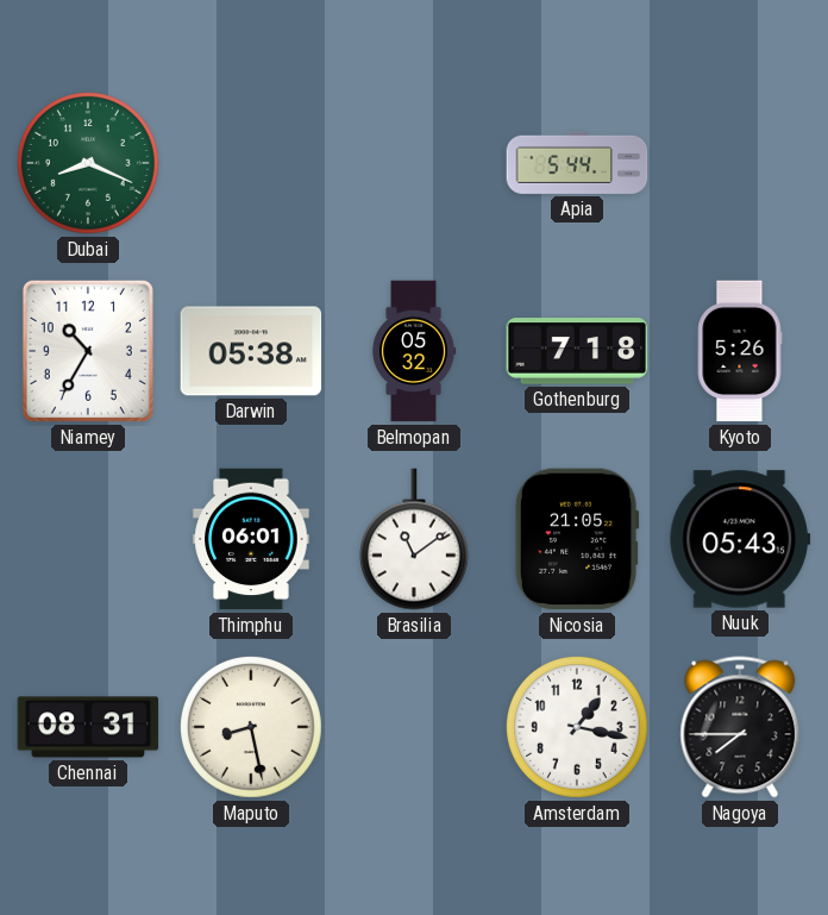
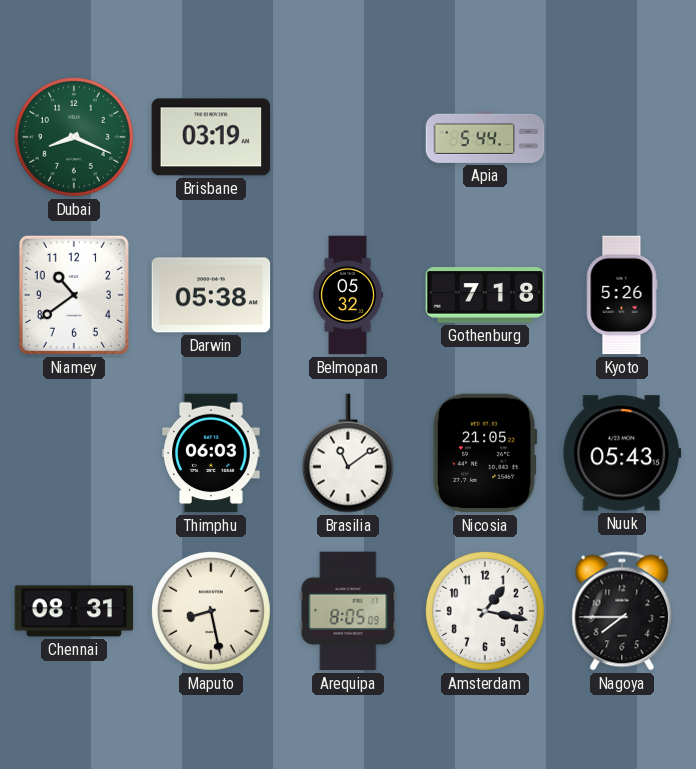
Brisbane: none -> 03:19 (211, 137)
Niamey: 10:35 -> 10:39 (74, 295)
Thimphu: 06:01 -> 06:03 (211, 453)
Arequipa: none -> 8:05 (348, 611)
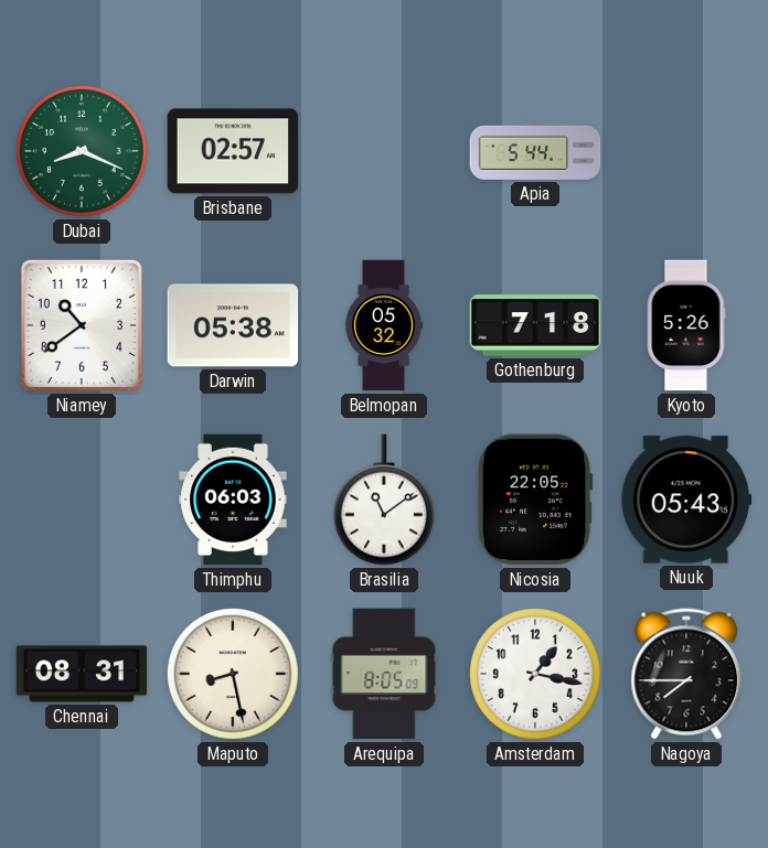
Brisbane: 03:19 -> 02:57 (233, 151)
Nicosia: 21:05 -> 22:05 (535, 500)
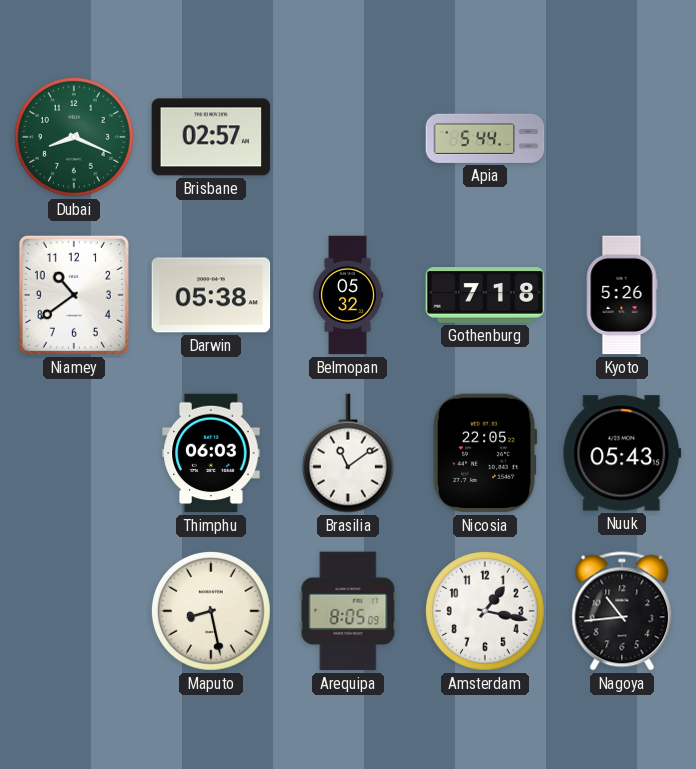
Chennai: 08:31 -> none (82, 674)
Nagoya: 7:45 -> 10:44 (622, 611)
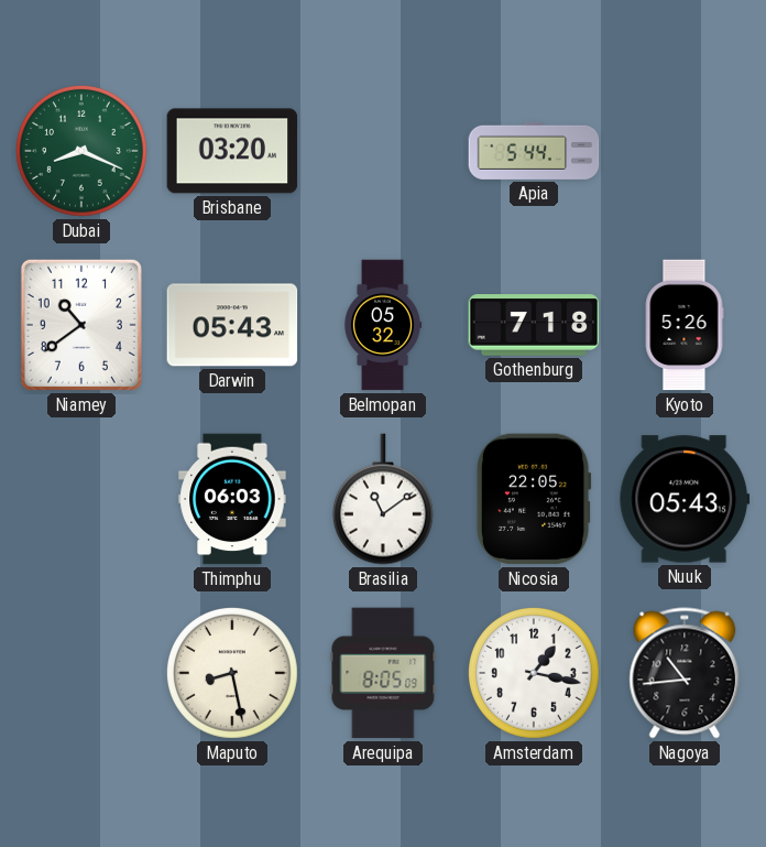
Brisbane: 02:57 -> 03:20 (232, 151)
Darwin: 05:38 -> 05:43 (232, 325)
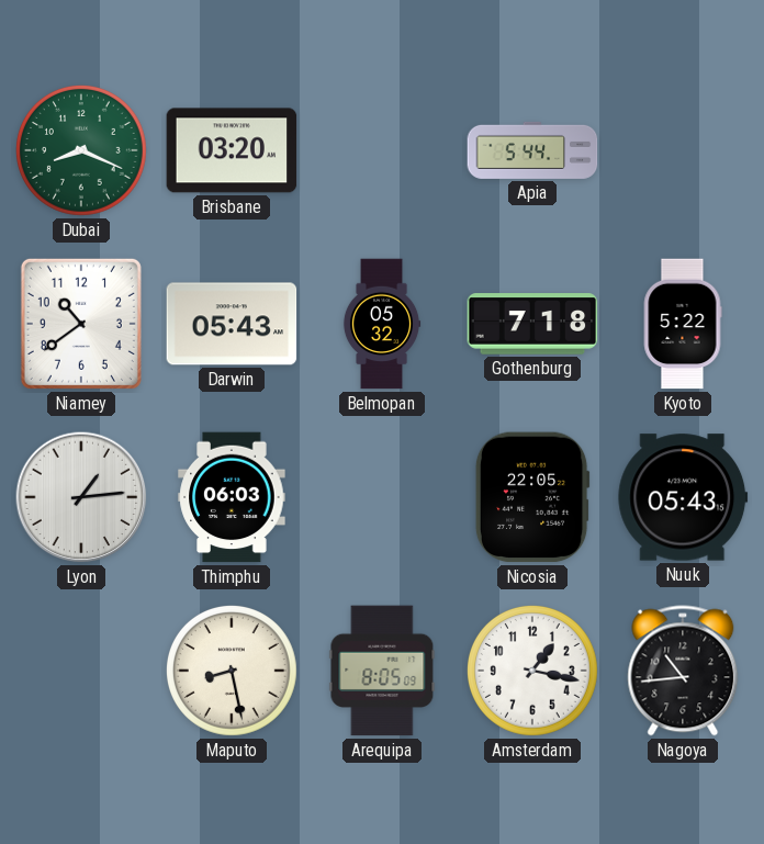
Kyoto: 5:26 -> 5:22 (683, 324)
Lyon: none -> 1:14 (81, 497)
Brasilia: 11:09 -> none (383, 499)
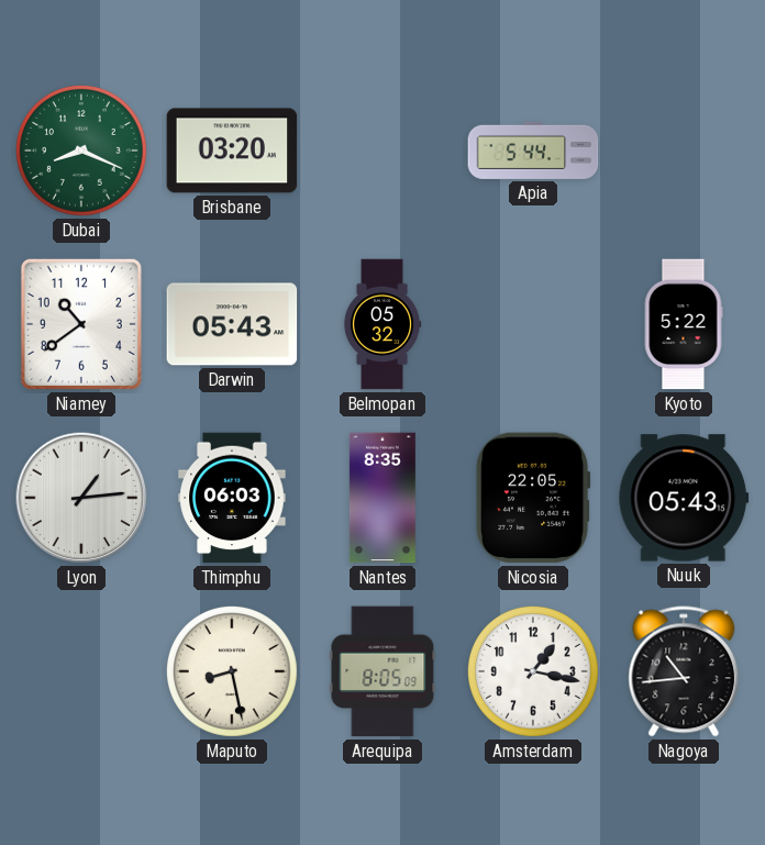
Gothenburg: 7:18 -> none (532, 324)
Nantes: none -> 8:35 (382, 498)
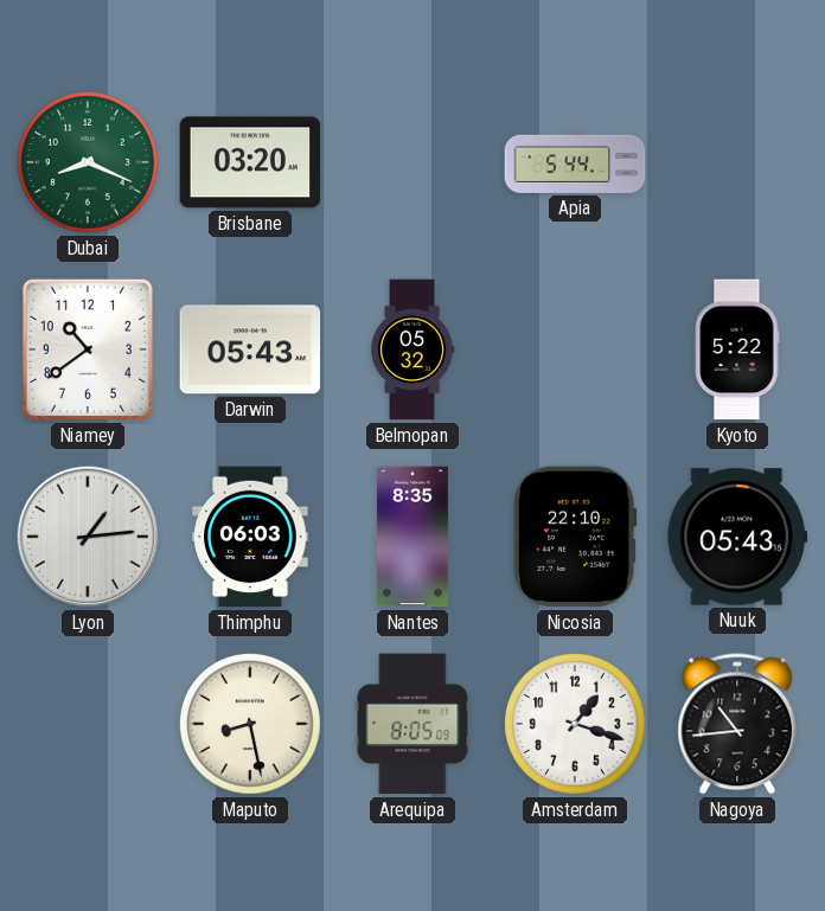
Nicosia: 22:05 -> 22:10 (575, 537)
Amsterdam: 1:17 -> 1:18 (576, 725)
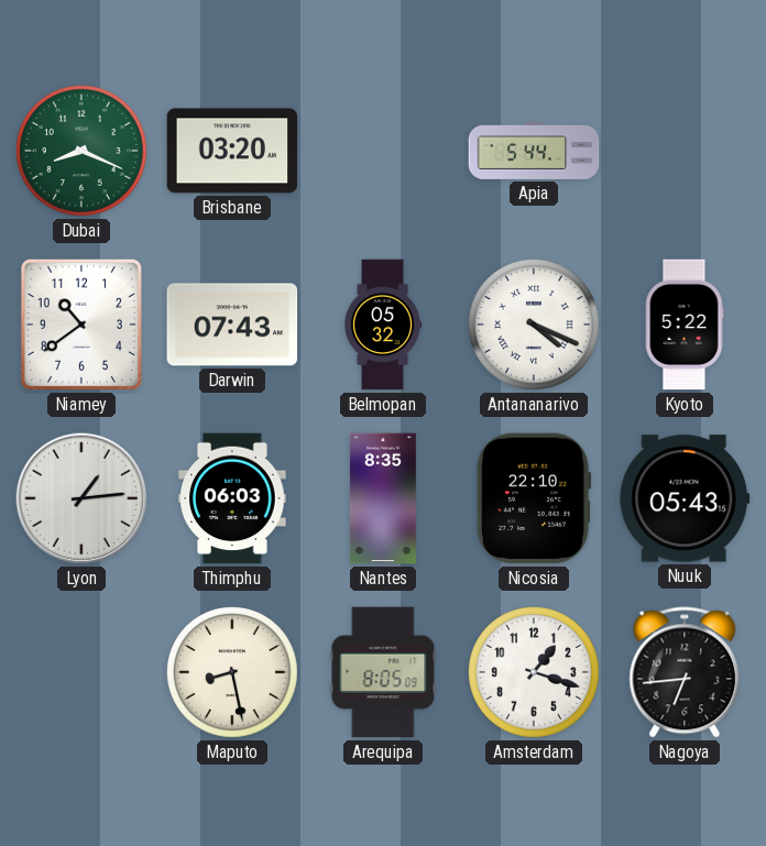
Darwin: 05:43 -> 07:43 (232, 325)
Antananarivo: none -> 4:19 (535, 326)
Nagoya: 10:44 -> 6:44 (685, 672)
